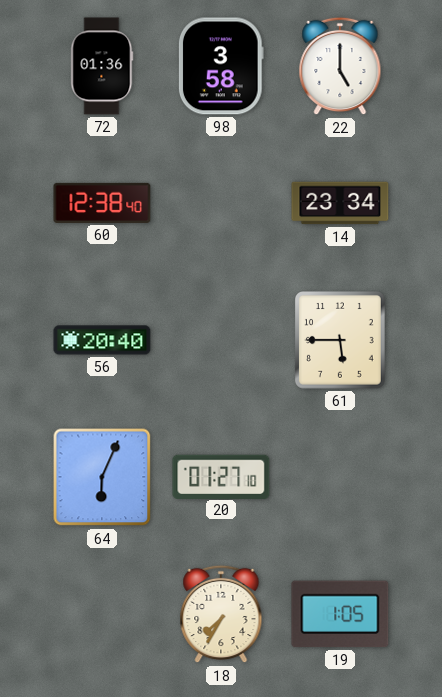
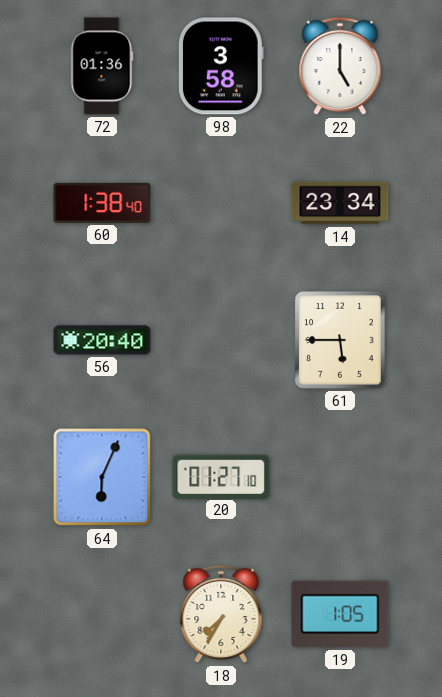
60: 12:38 -> 1:38 (102, 203)
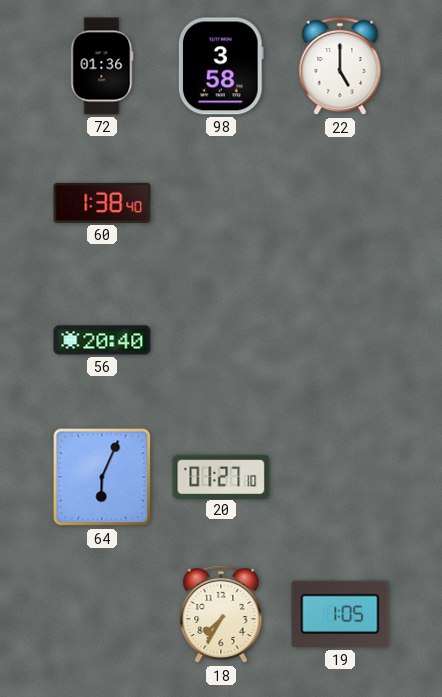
14: 23:34 -> none (340, 203)
61: 5:45 -> none (340, 341)
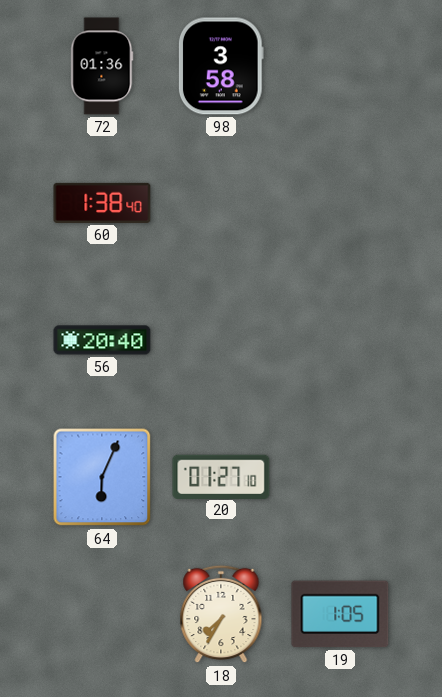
22: 5:00 -> none (340, 66)
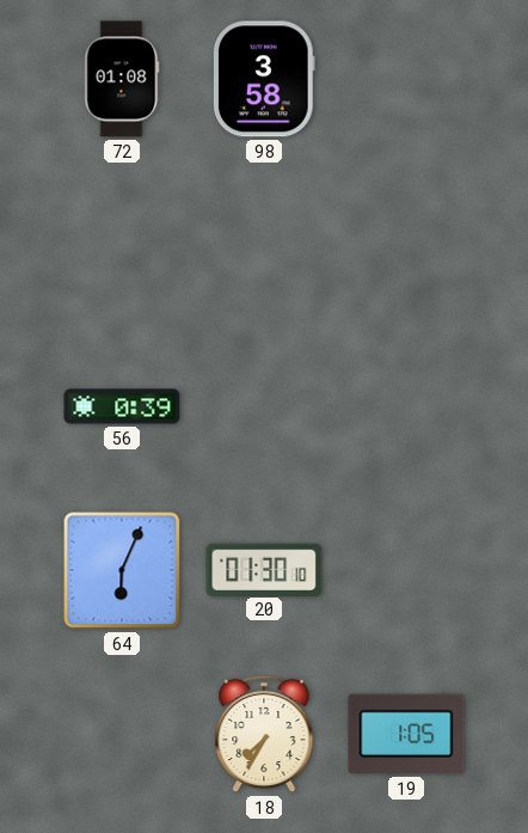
72: 01:36 -> 01:08 (122, 79)
60: 1:38 -> none (102, 203)
56: 20:40 -> 0:39 (122, 406)
20: 01:27 -> 01:30 (264, 569)
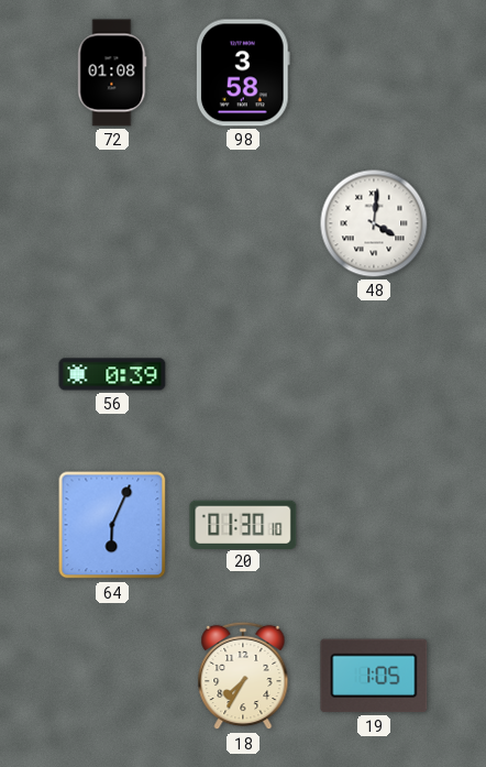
48: none -> 4:01 (374, 223)
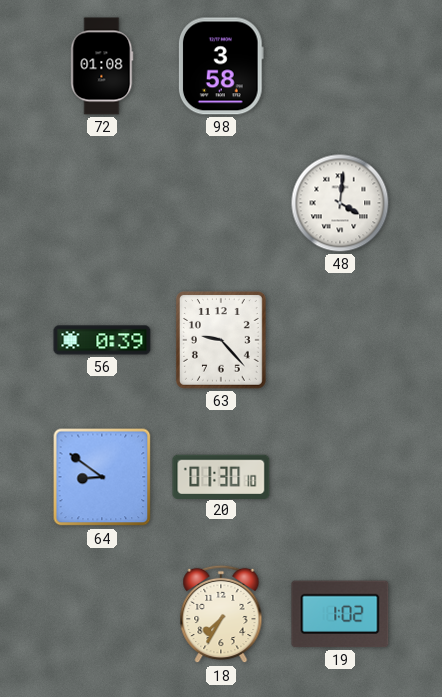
63: none -> 9:23 (221, 341)
64: 6:04 -> 8:51 (102, 477)
19: 1:05 -> 1:02 (340, 614)
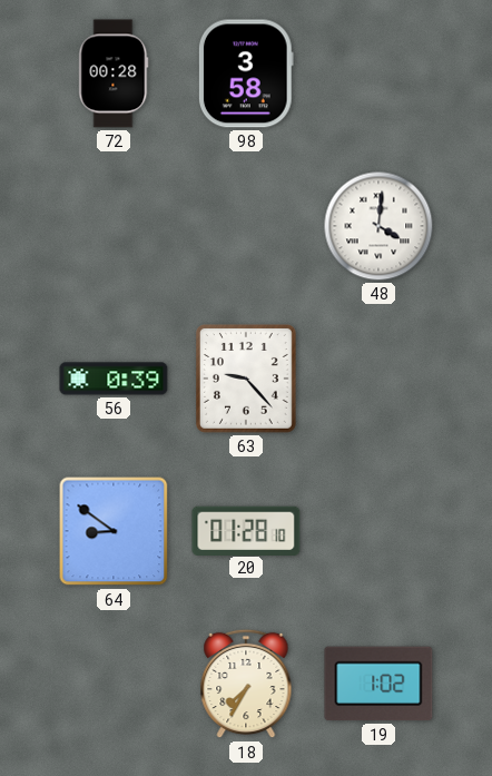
72: 01:08 -> 00:28 (114, 73)
20: 01:30 -> 01:28 (246, 530)
